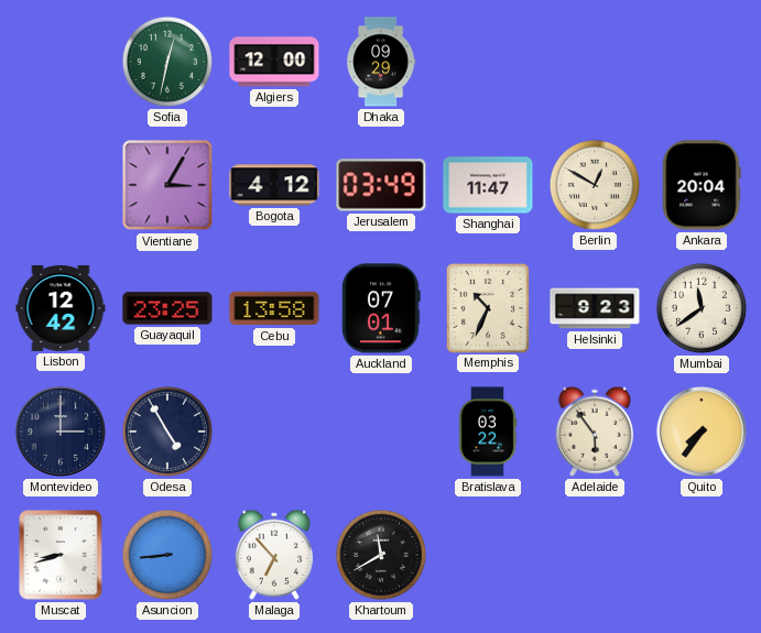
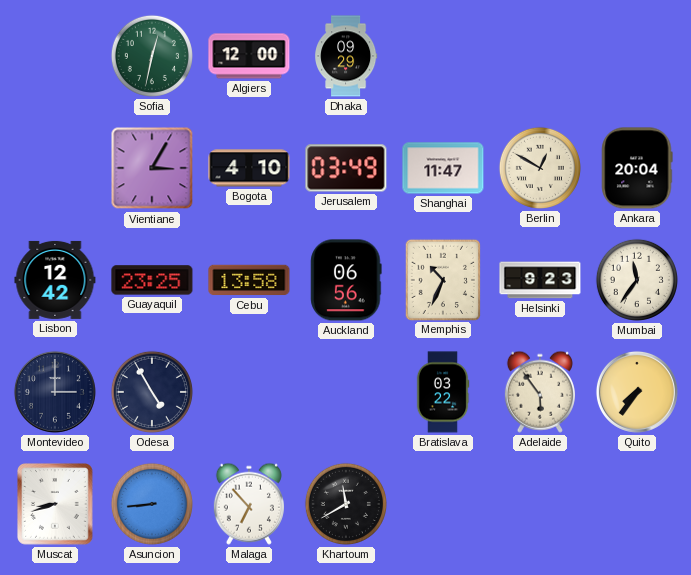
Bogota: 4:12 -> 4:10 (249, 168)
Auckland: 07:01 -> 06:56 (346, 280)
Mumbai: 11:39 -> 11:36 (637, 280)
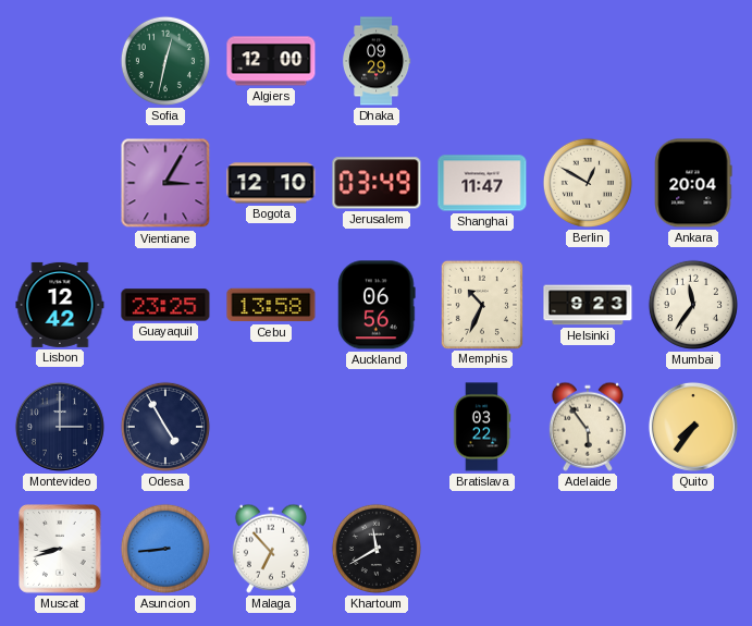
Bogota: 4:10 -> 12:10 (271, 183)
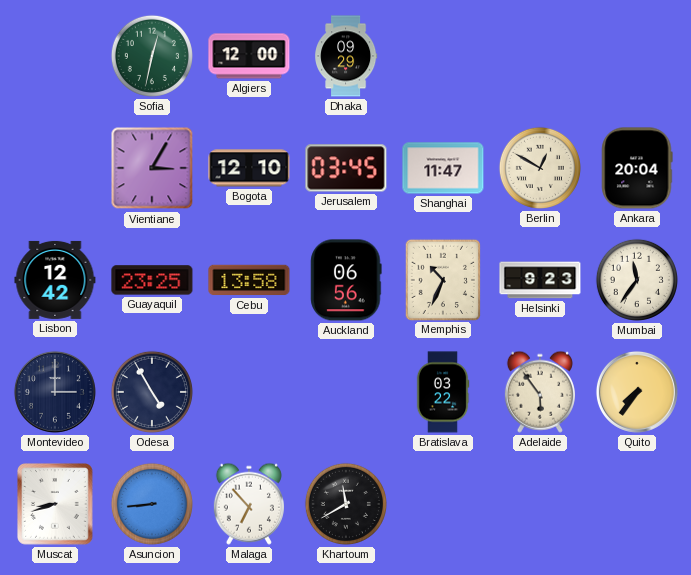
Jerusalem: 03:49 -> 03:45 (346, 168)
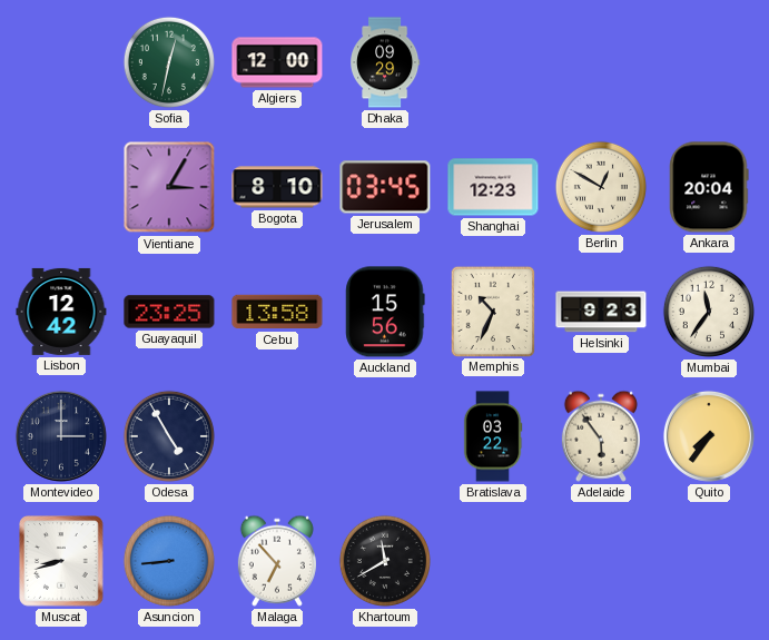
Bogota: 12:10 -> 8:10 (277, 187)
Shanghai: 11:47 -> 12:23 (493, 187)
Auckland: 06:56 -> 15:56 (385, 312)
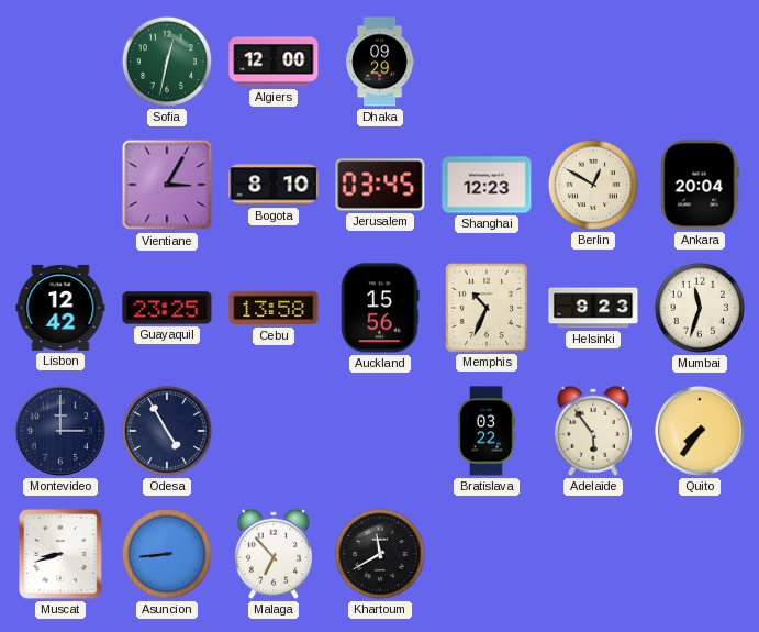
Mumbai: 11:36 -> 11:33 (700, 308)
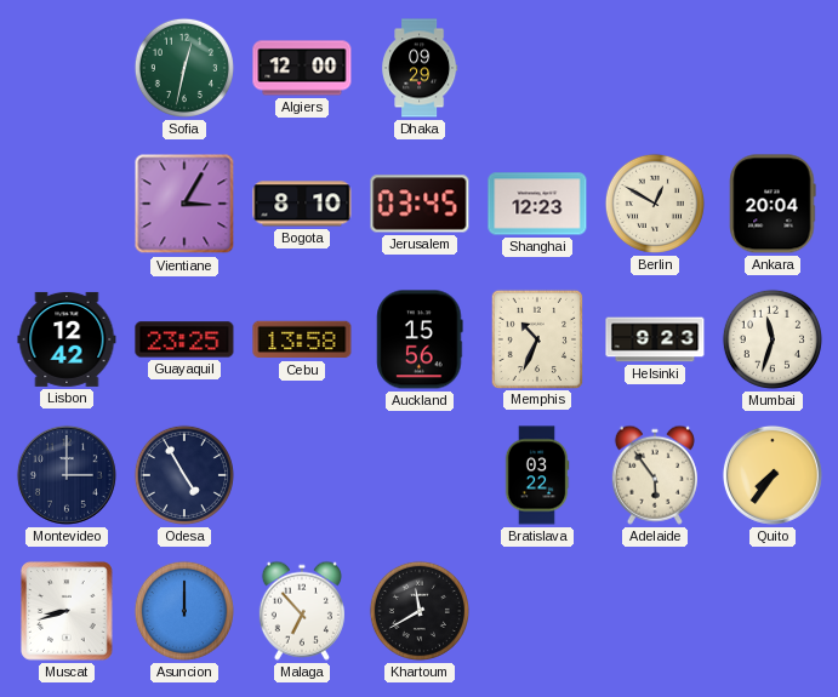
Asuncion: 8:44 -> 12:00 (184, 611)
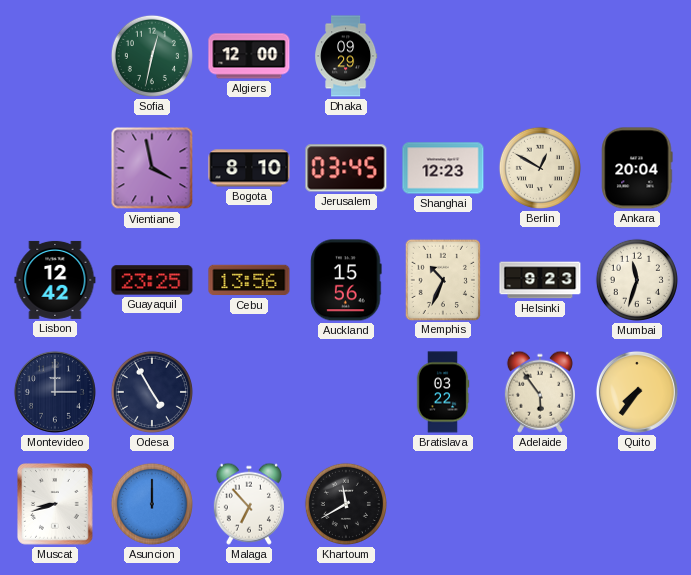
Vientiane: 3:05 -> 3:58 (152, 168)
Cebu: 13:58 -> 13:56 (249, 280)
